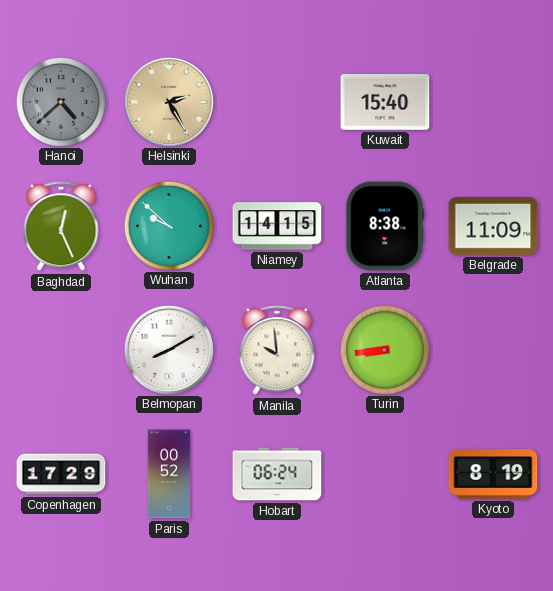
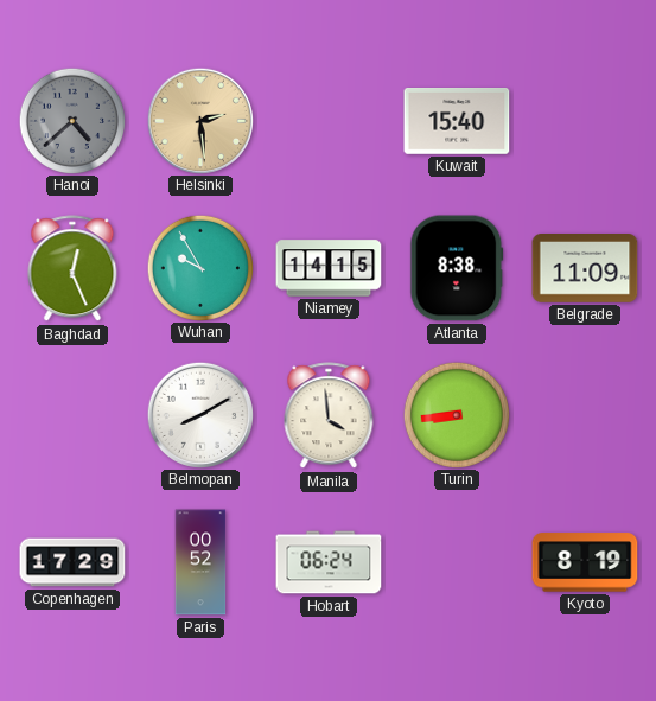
Helsinki: 2:25 -> 2:29 (199, 120)
Wuhan: 9:52 -> 9:55 (199, 267)
Manila: 9:59 -> 3:59 (329, 416)
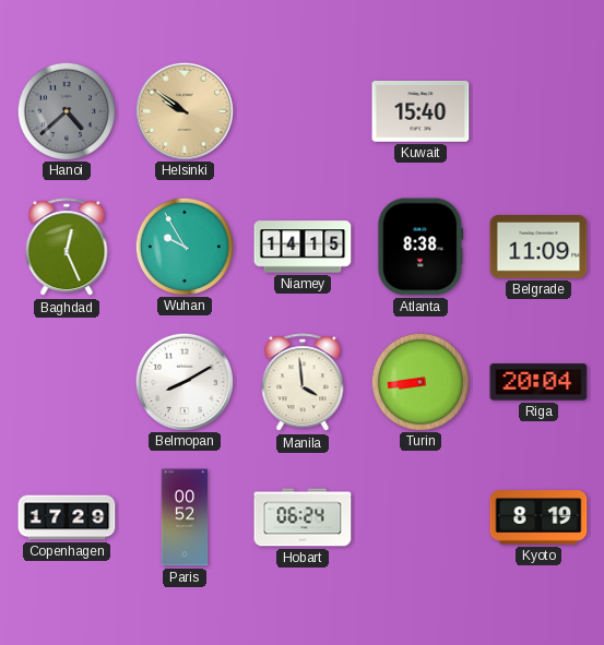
Helsinki: 2:29 -> 9:51 (183, 110)
Riga: none -> 20:04 (538, 382)
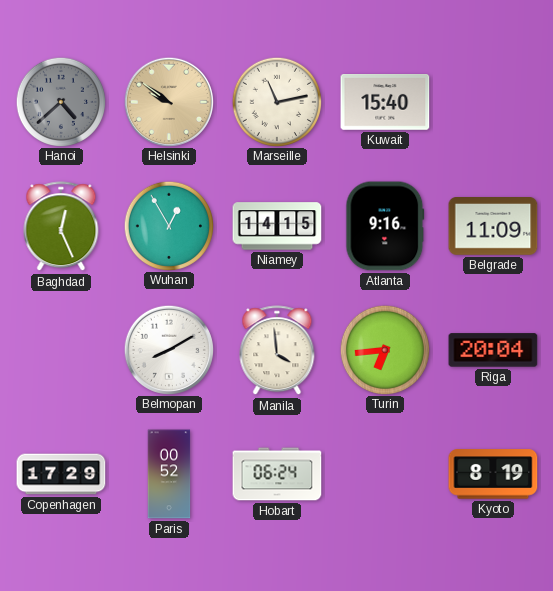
Marseille: none -> 11:13 (276, 101)
Wuhan: 9:55 -> 12:55 (168, 225)
Atlanta: 8:38 -> 9:16 (385, 226)
Turin: 8:44 -> 6:44 (384, 349)
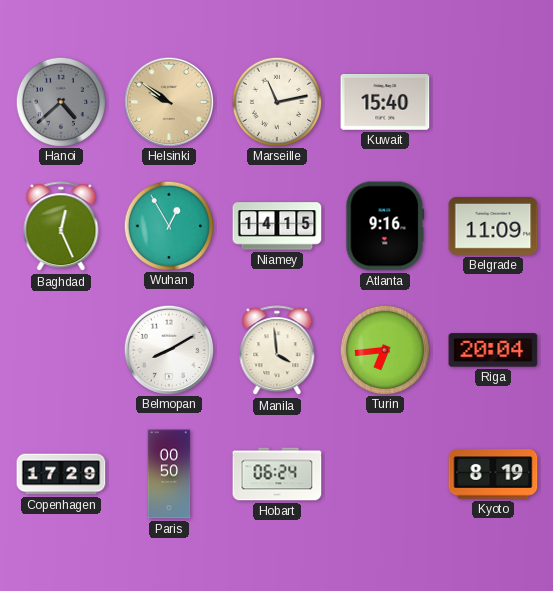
Paris: 00:52 -> 00:50 (169, 474)
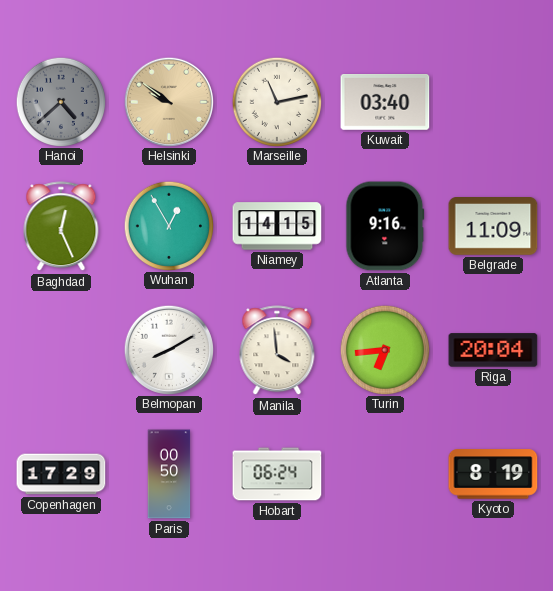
Kuwait: 15:40 -> 03:40 (385, 103)
